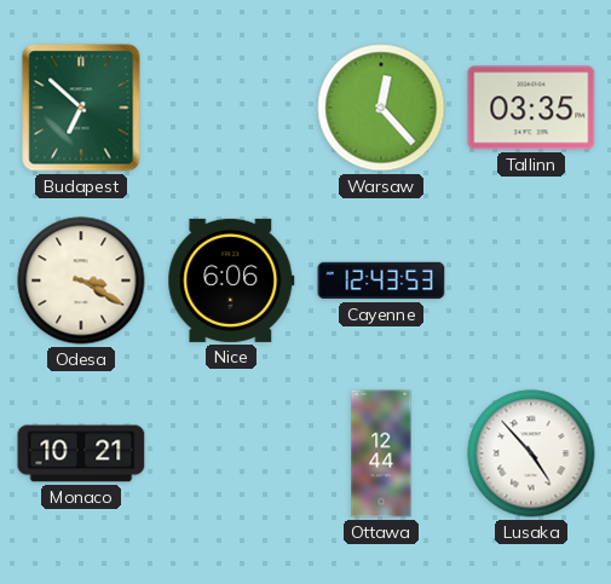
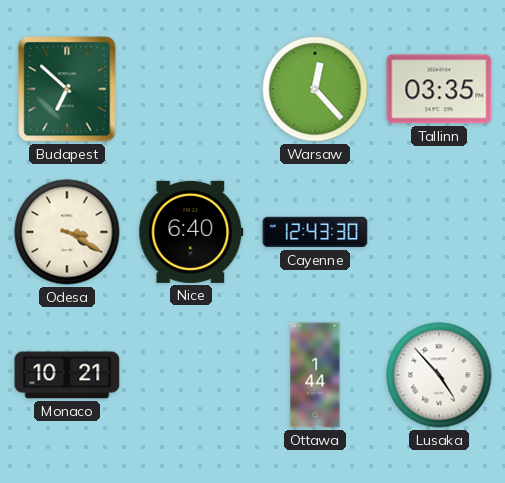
Nice: 6:06 -> 6:40 (191, 232)
Cayenne: 12:43:53 -> 12:43:30 (315, 232)
Ottawa: 12:44 -> 1:44 (315, 375)
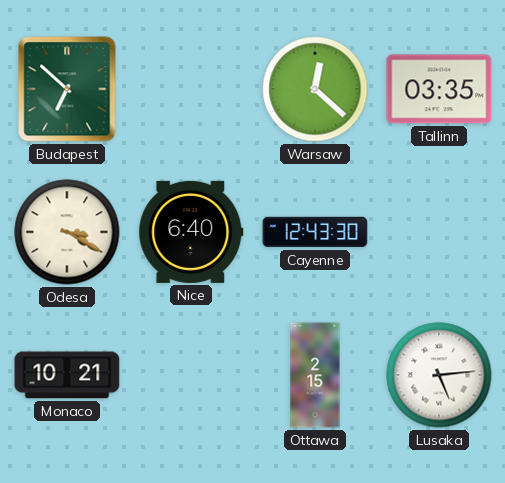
Warsaw: 12:23 -> 12:22 (315, 89)
Ottawa: 1:44 -> 2:15 (315, 375)
Lusaka: 4:53 -> 5:14 (439, 375)
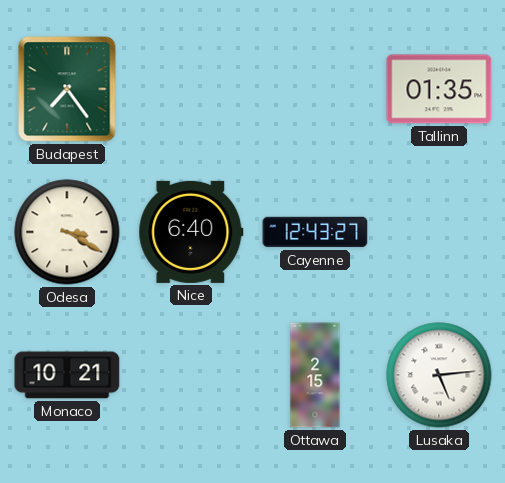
Budapest: 6:52 -> 7:24 (67, 89)
Warsaw: 12:22 -> none (315, 89)
Tallinn: 03:35 -> 01:35 (439, 89)
Cayenne: 12:43:30 -> 12:43:27 (315, 232)
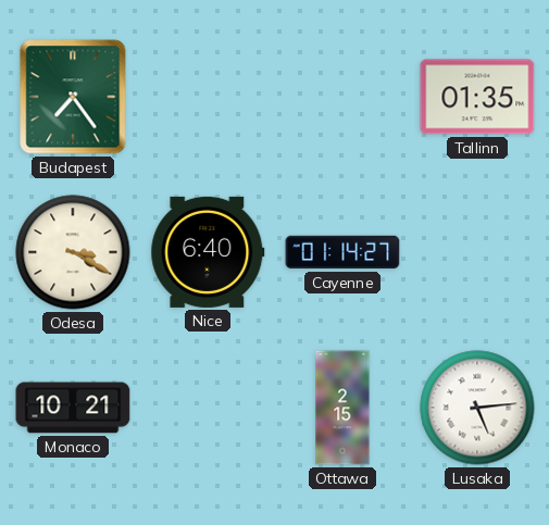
Cayenne: 12:43 -> 01:14 (342, 252)
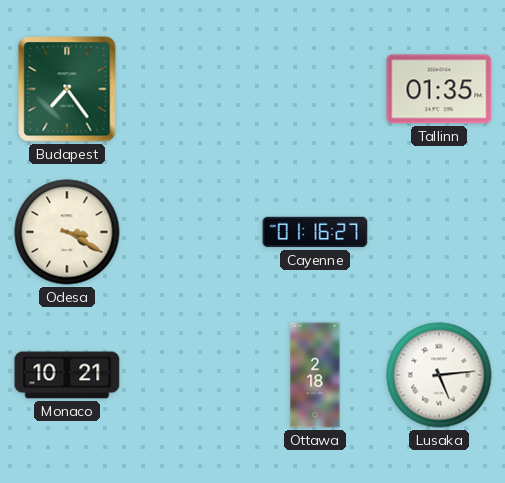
Nice: 6:40 -> none (208, 252)
Cayenne: 01:14 -> 01:16 (315, 232)
Ottawa: 2:15 -> 2:18 (315, 375)
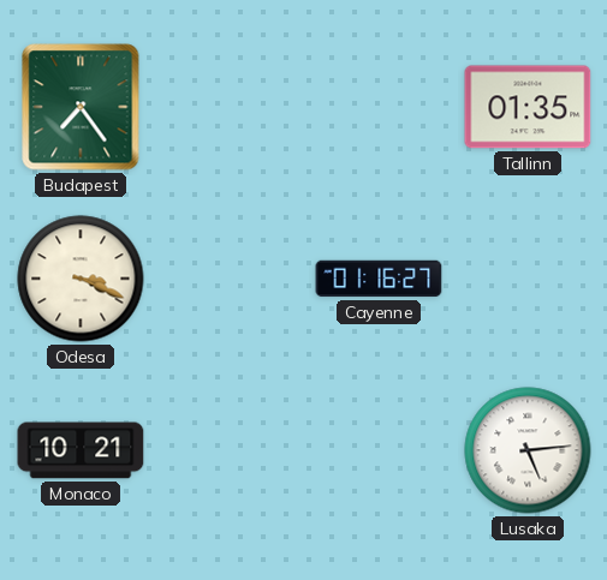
Odesa: 3:20 -> 3:19 (81, 279)
Ottawa: 2:18 -> none (315, 375)
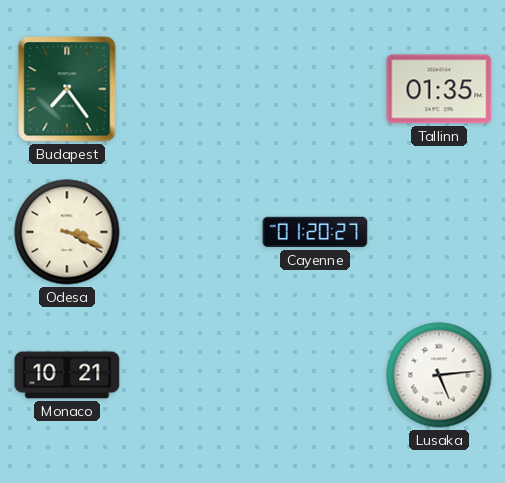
Cayenne: 01:16 -> 01:20 (315, 232)
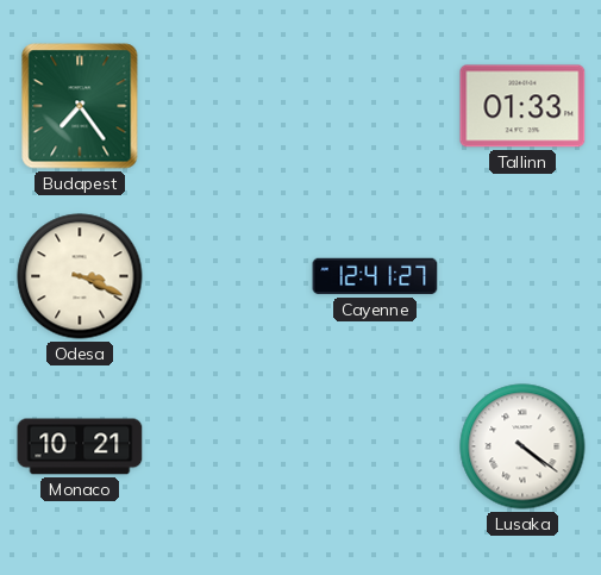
Tallinn: 01:35 -> 01:33 (522, 106)
Cayenne: 01:20 -> 12:41 (375, 276)
Lusaka: 5:14 -> 4:21 (522, 446)
